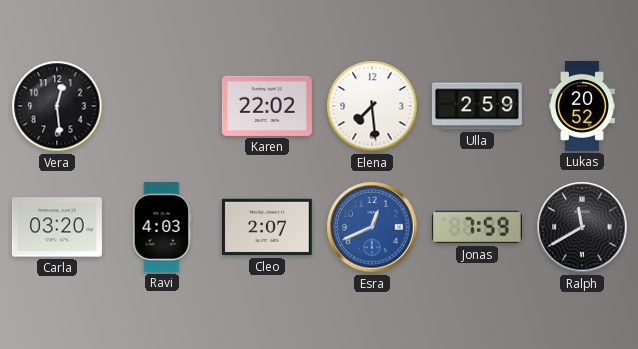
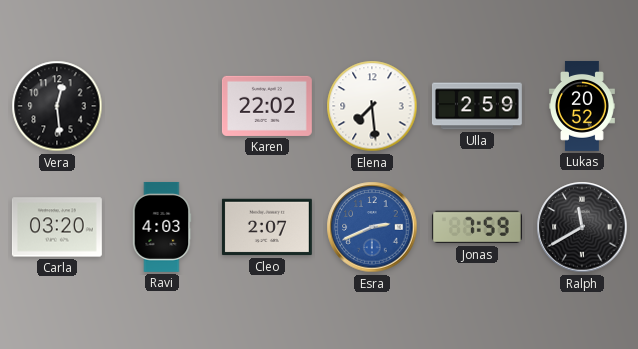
Esra: 12:41 -> 2:41 (372, 227)
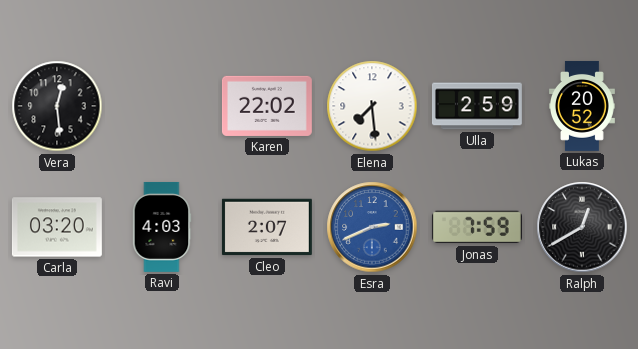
Ralph: 11:40 -> 12:40 (582, 227)
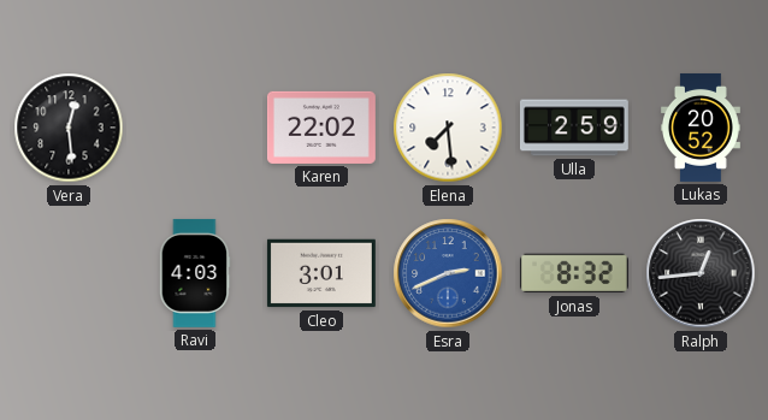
Carla: 03:20 -> none (57, 227)
Cleo: 2:07 -> 3:01 (321, 273)
Jonas: 7:59 -> 8:32 (574, 273)
Ralph: 12:40 -> 12:44 (701, 273)
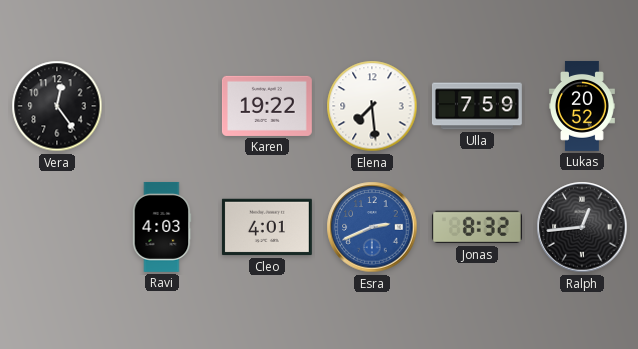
Vera: 12:29 -> 12:24 (57, 106)
Karen: 22:02 -> 19:22 (267, 106)
Ulla: 2:59 -> 7:59 (477, 106)
Cleo: 3:01 -> 4:01 (267, 227)
